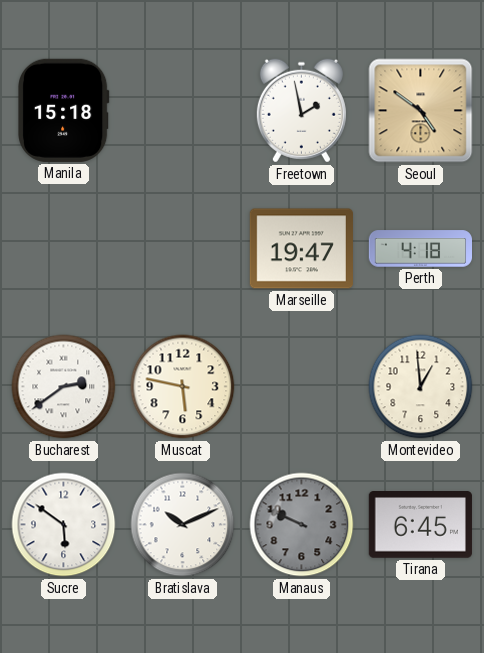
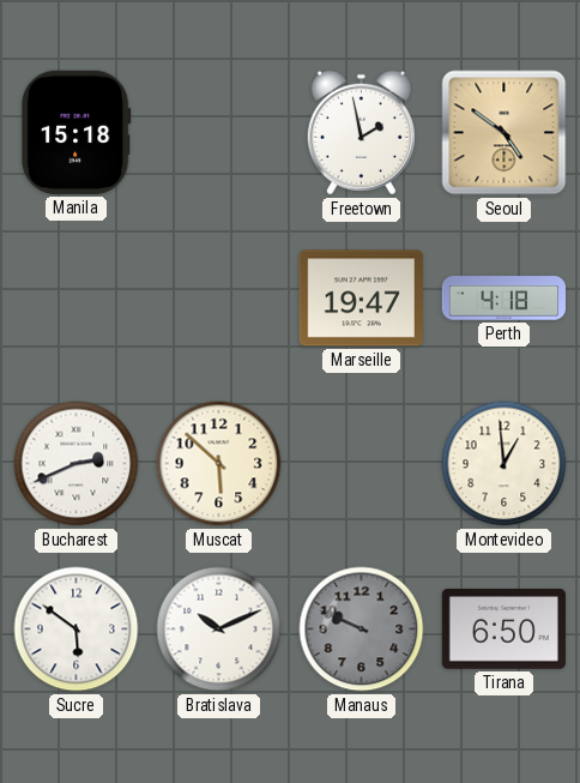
Bucharest: 2:39 -> 2:41 (77, 464)
Muscat: 5:47 -> 5:52 (219, 464)
Tirana: 6:45 -> 6:50 (503, 630)
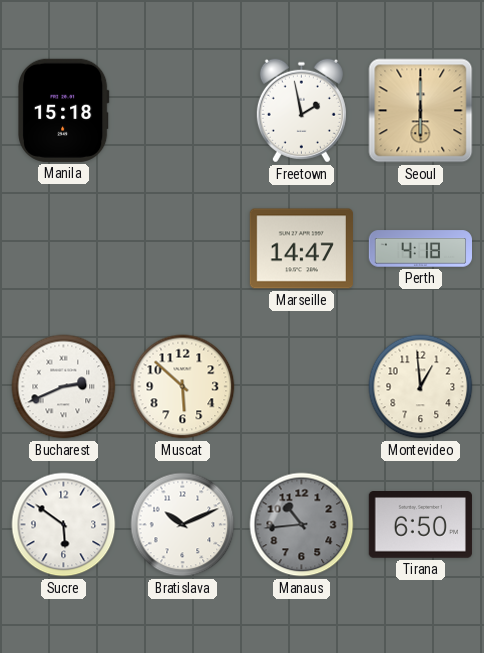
Seoul: 4:51 -> 6:00 (421, 111)
Marseille: 19:47 -> 14:47 (301, 249)
Manaus: 9:49 -> 10:44 (302, 525)
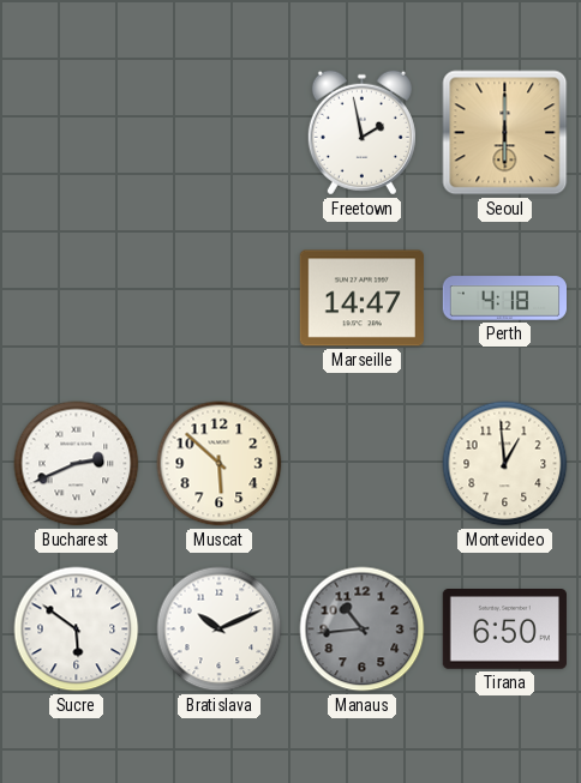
Manila: 15:18 -> none (64, 110)
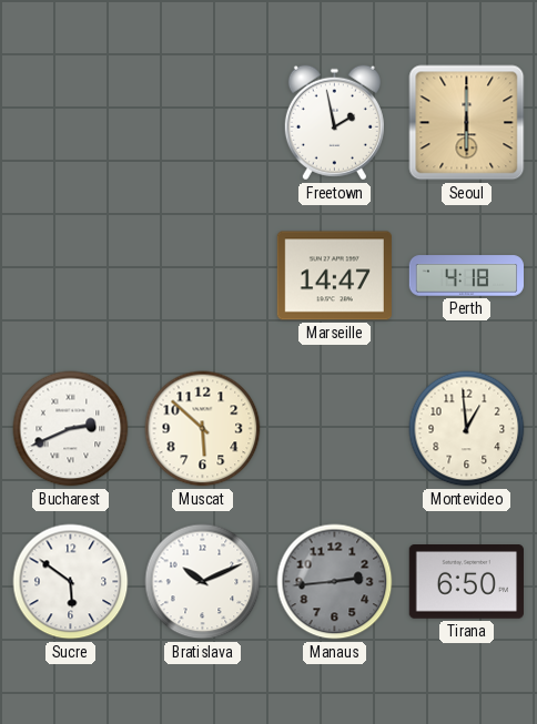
Manaus: 10:44 -> 2:44 (335, 582)
